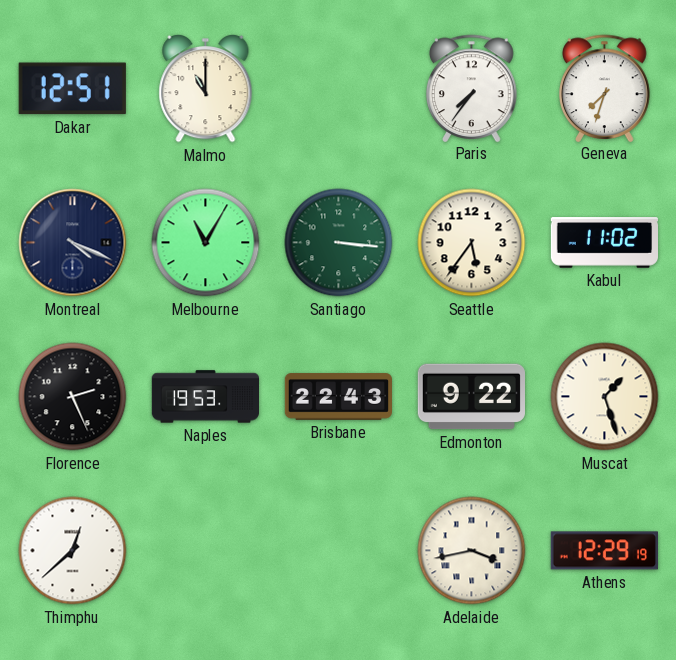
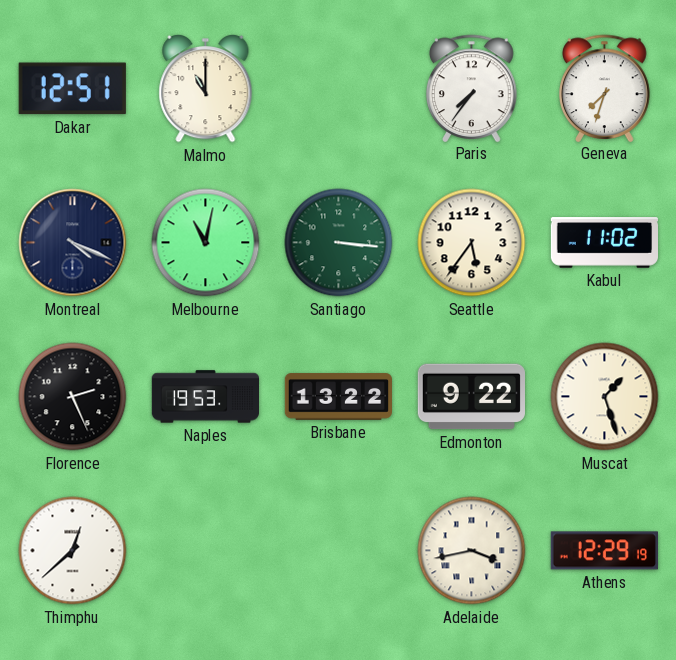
Melbourne: 11:05 -> 11:02 (206, 243)
Brisbane: 22:43 -> 13:22 (338, 397)
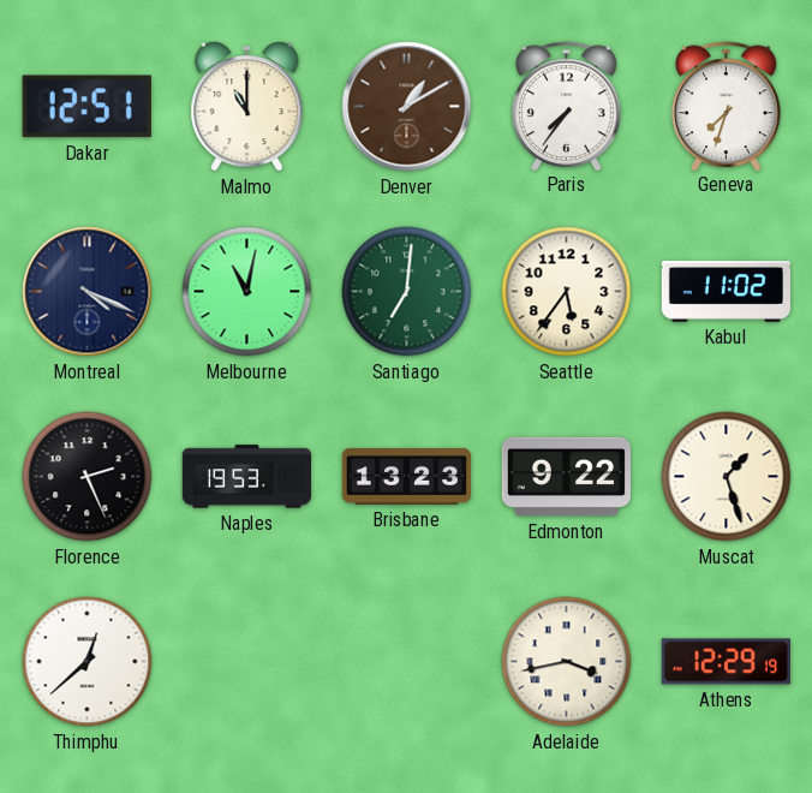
Denver: none -> 1:10 (407, 107)
Santiago: 3:16 -> 7:01 (407, 292)
Brisbane: 13:22 -> 13:23 (406, 477)
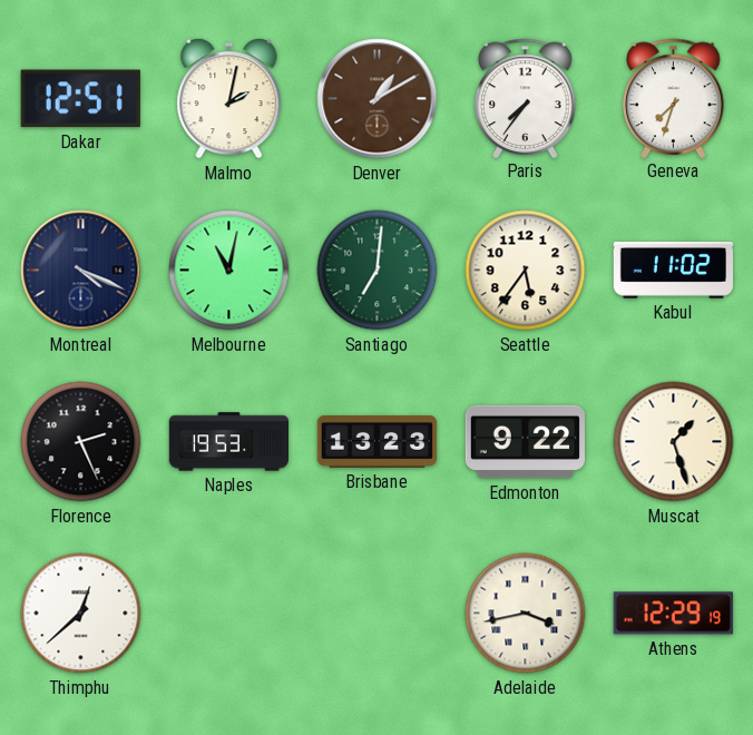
Malmo: 11:00 -> 2:02 (229, 98)
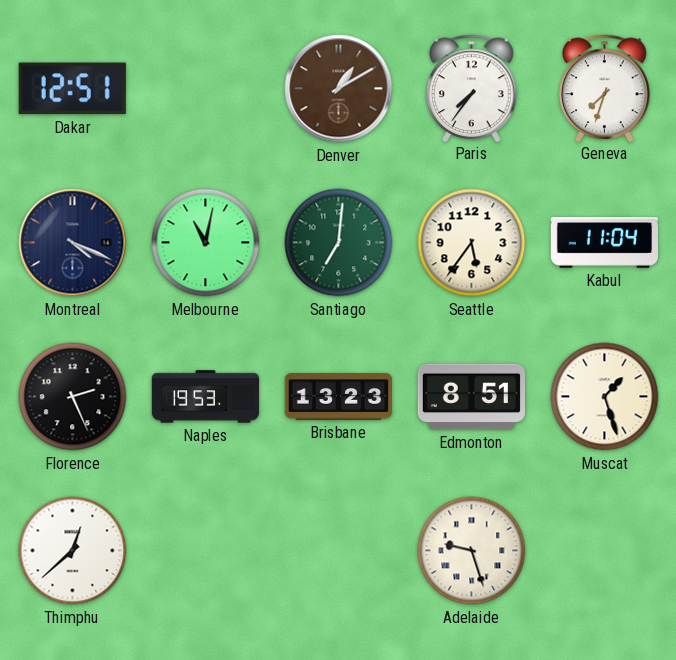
Malmo: 2:02 -> none (229, 98)
Kabul: 11:02 -> 11:04 (604, 243)
Edmonton: 9:22 -> 8:51 (471, 397)
Adelaide: 3:43 -> 9:27 (472, 551)
Athens: 12:29 -> none (673, 614)
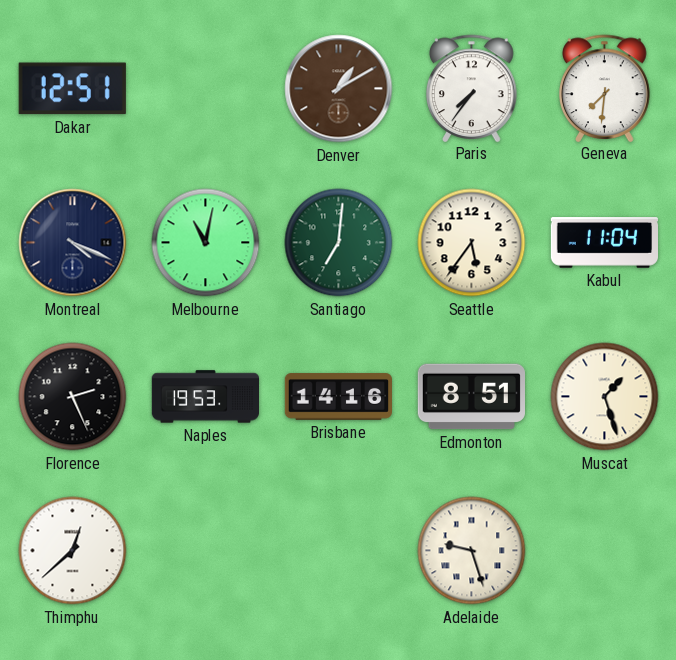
Geneva: 7:33 -> 7:31 (605, 88)
Brisbane: 13:23 -> 14:16 (338, 397)
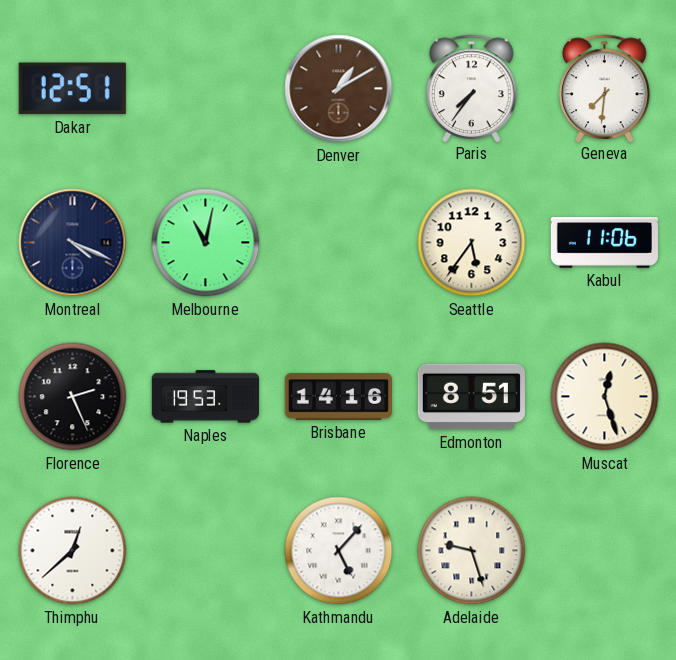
Santiago: 7:01 -> none (339, 243)
Kabul: 11:04 -> 11:06 (604, 243)
Muscat: 1:27 -> 12:27 (605, 397)
Kathmandu: none -> 5:07 (339, 551)
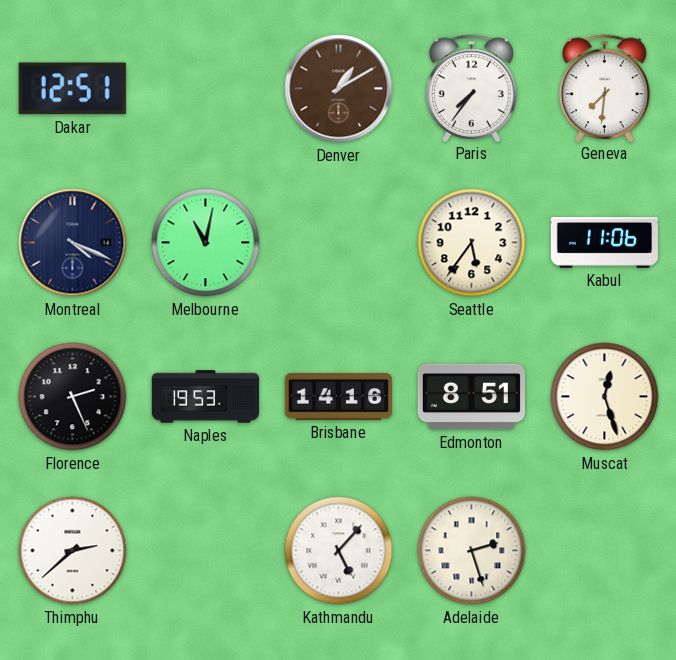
Thimphu: 12:38 -> 2:38 (73, 551)
Adelaide: 9:27 -> 2:27 (472, 551)
